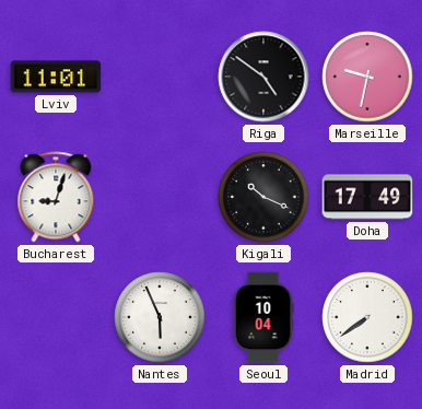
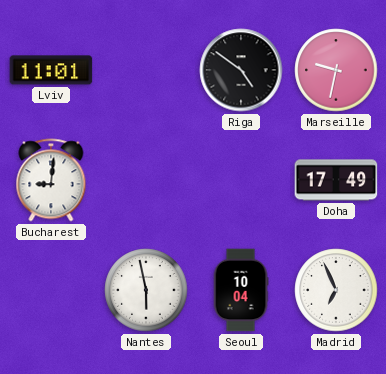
Bucharest: 9:03 -> 9:01 (51, 180)
Kigali: 10:19 -> none (263, 197)
Nantes: 5:56 -> 5:58 (146, 290)
Madrid: 7:39 -> 6:56 (336, 290)
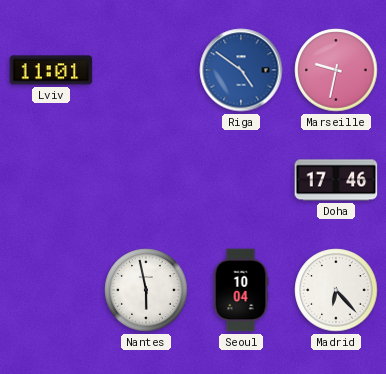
Riga dial: black -> blue (241, 70)
Bucharest: 9:01 -> none (51, 180)
Doha: 17:49 -> 17:46 (336, 180)
Madrid: 6:56 -> 6:23 (336, 290)
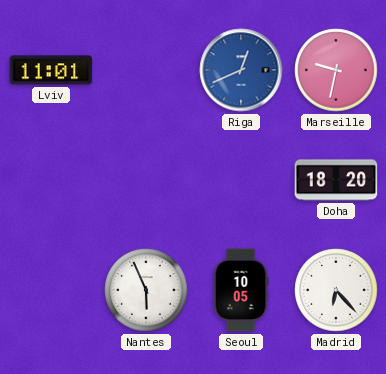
Riga: 4:51 -> 12:41 (241, 70)
Doha: 17:46 -> 18:20 (336, 180)
Nantes: 5:58 -> 5:56 (146, 290)
Seoul: 10:04 -> 10:05 (241, 290)
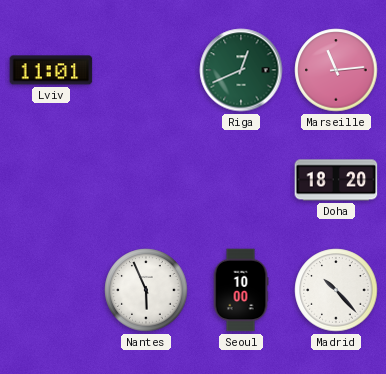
Riga dial: blue -> green (241, 70)
Marseille: 9:32 -> 11:14 (336, 70)
Seoul: 10:05 -> 10:00 (241, 290)
Madrid: 6:23 -> 10:23 (336, 290)
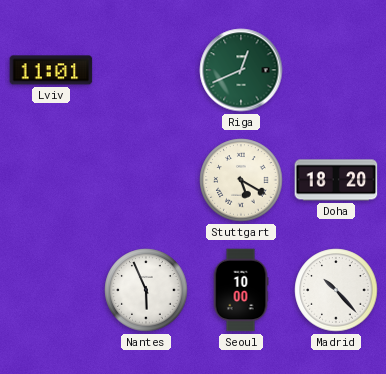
Marseille: 11:14 -> none (336, 70)
Stuttgart: none -> 5:20 (241, 180)
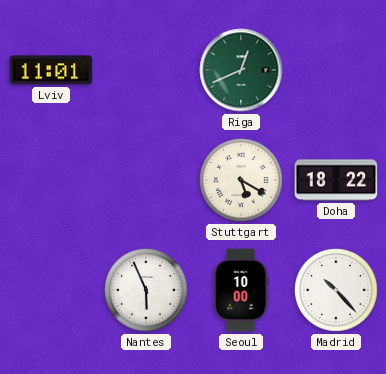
Doha: 18:20 -> 18:22 (336, 180)
